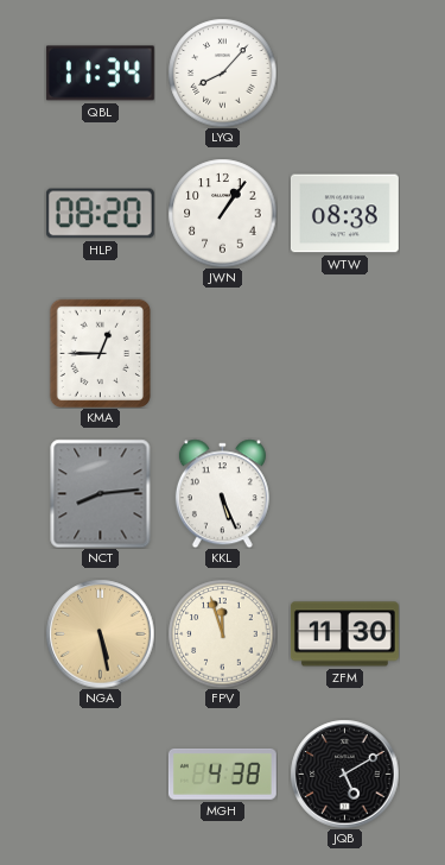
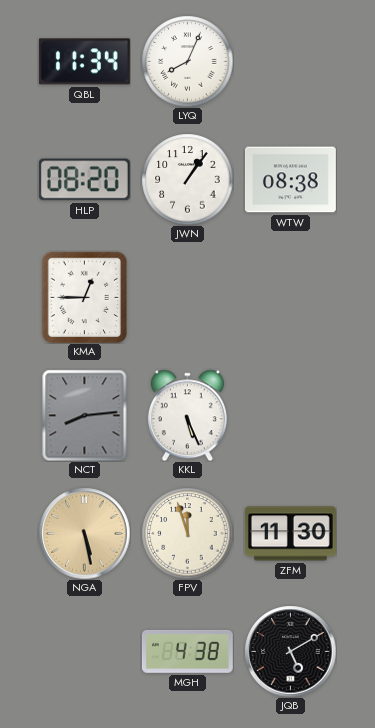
LYQ: 8:07 -> 8:04 (187, 61)
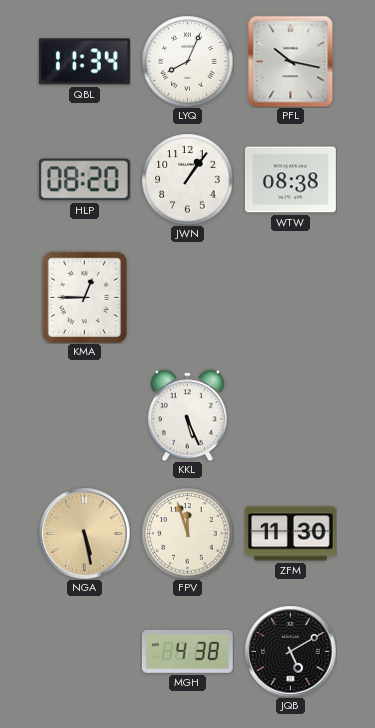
PFL: none -> 10:17 (291, 61)
NCT: 8:14 -> none (85, 415)
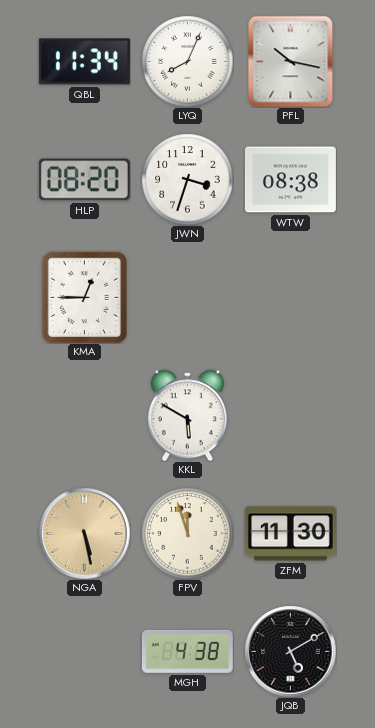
JWN: 1:06 -> 3:33 (187, 179)
KKL: 5:26 -> 5:50 (187, 415)
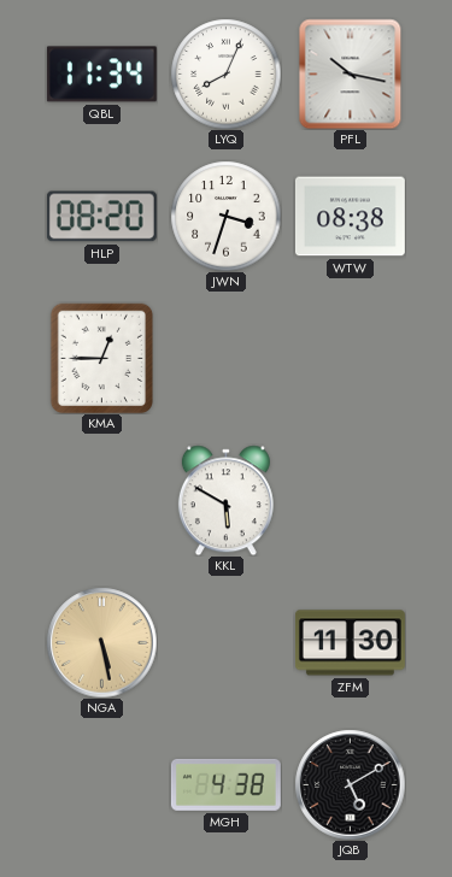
FPV: 11:57 -> none (187, 533)
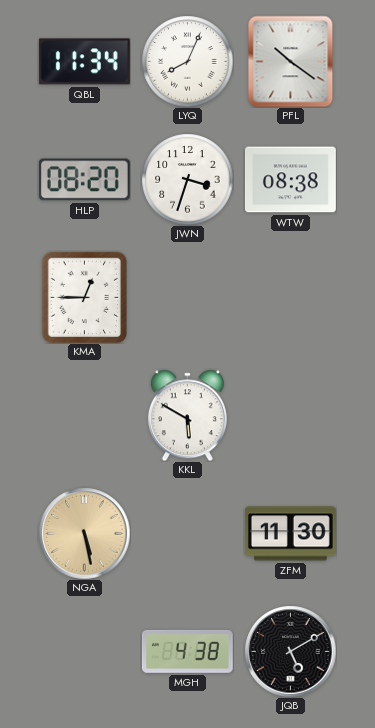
PFL: 10:17 -> 10:21 (291, 61)
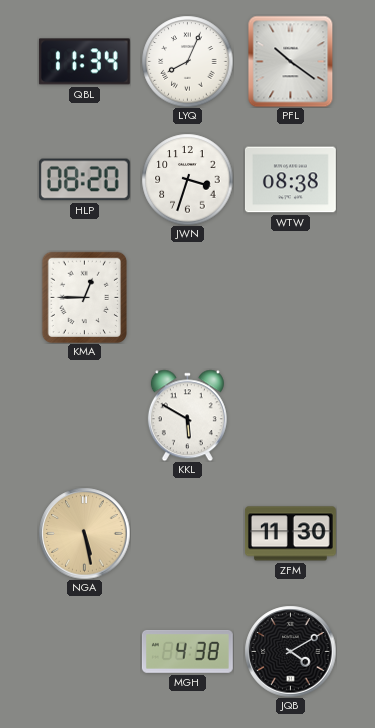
JQB: 5:10 -> 4:10 (290, 651)
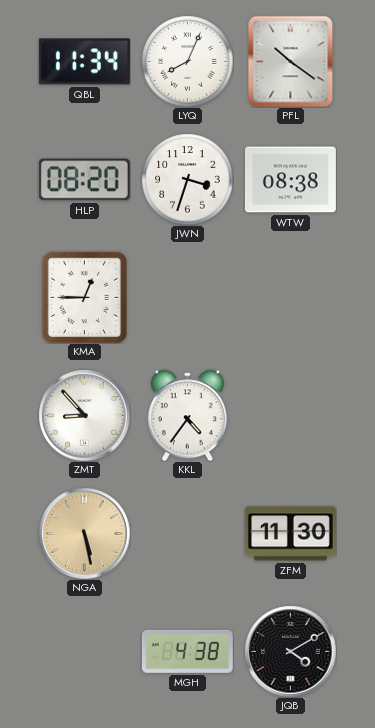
ZMT: none -> 8:53 (84, 415)
KKL: 5:50 -> 4:36 (187, 415)
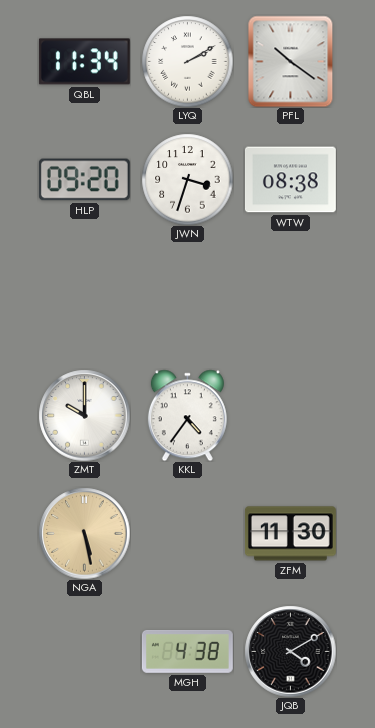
LYQ: 8:04 -> 2:10 (187, 61)
HLP: 08:20 -> 09:20 (84, 180)
KMA: 12:45 -> none (84, 297)
ZMT: 8:53 -> 10:00 (84, 415)
